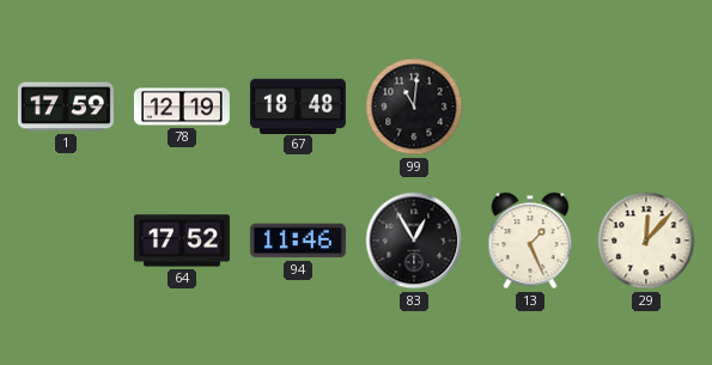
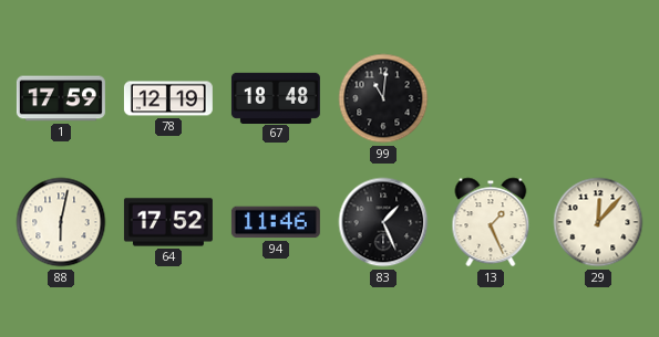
88: none -> 6:02 (61, 222)
83: 12:55 -> 1:26 (383, 222)
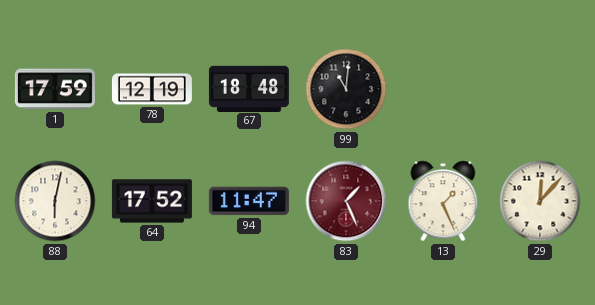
94: 11:46 -> 11:47 (249, 201)
83 dial: black -> burgundy (346, 201)
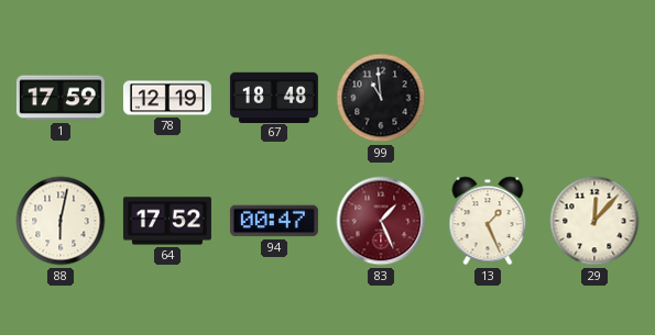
99: 11:01 -> 10:59 (381, 98)
94: 11:47 -> 00:47 (274, 221)
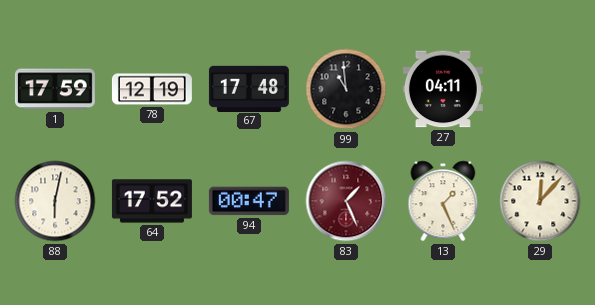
67: 18:48 -> 17:48 (249, 88)
27: none -> 04:11 (443, 89)
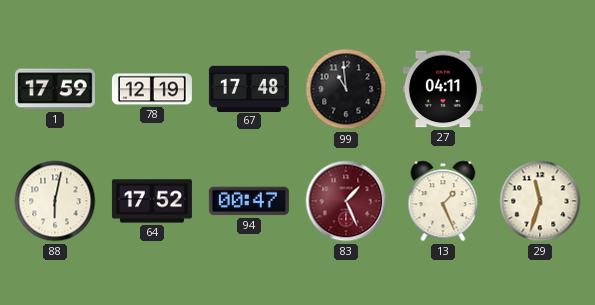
29: 12:07 -> 11:33 (540, 201)
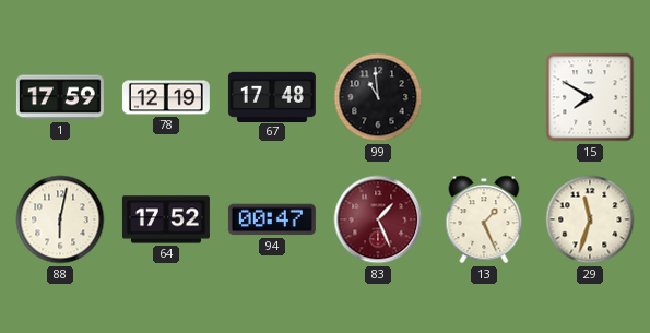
27: 04:11 -> none (443, 89)
15: none -> 7:50 (590, 97)
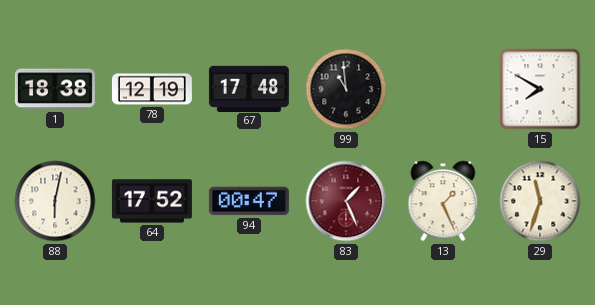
1: 17:59 -> 18:38 (55, 89)
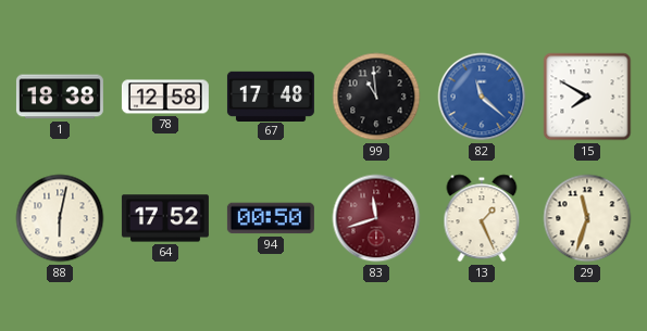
78: 12:19 -> 12:58 (165, 97)
82: none -> 11:22 (482, 97)
94: 00:47 -> 00:50 (271, 218)
83: 1:26 -> 11:42 (376, 218)
